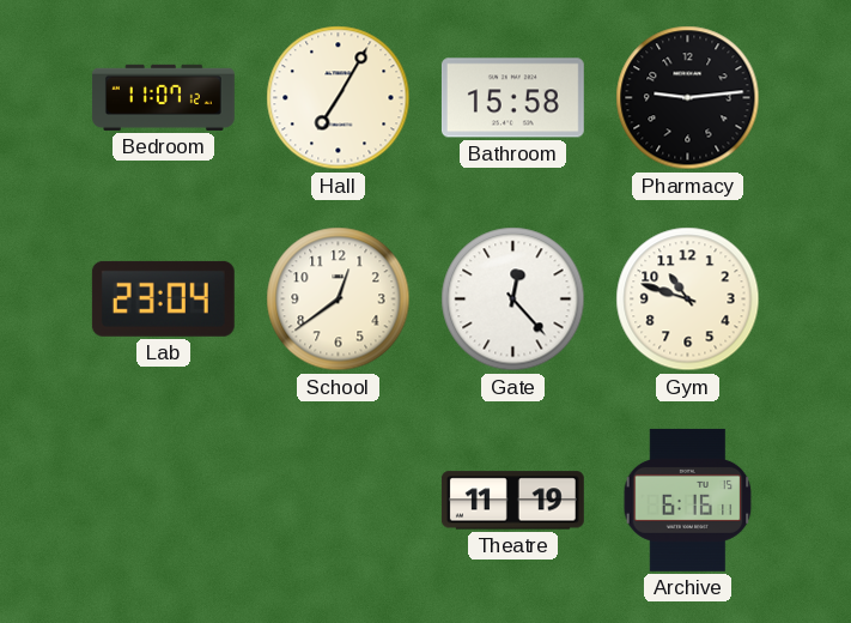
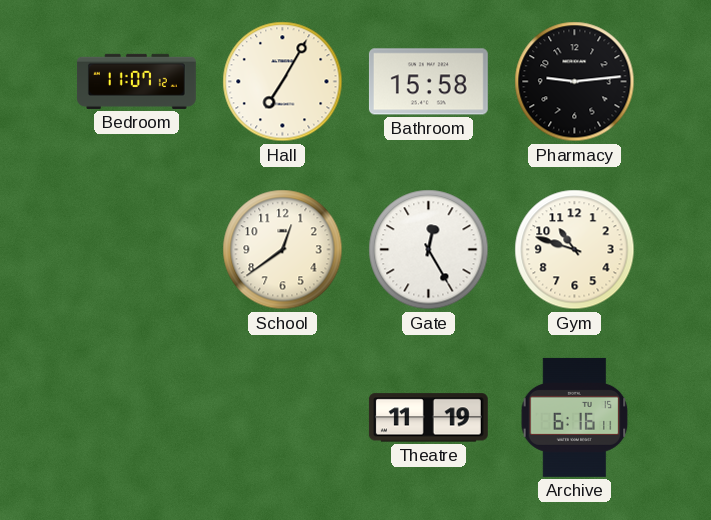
Lab: 23:04 -> none (163, 298)
Gate: 12:23 -> 12:25 (429, 250)
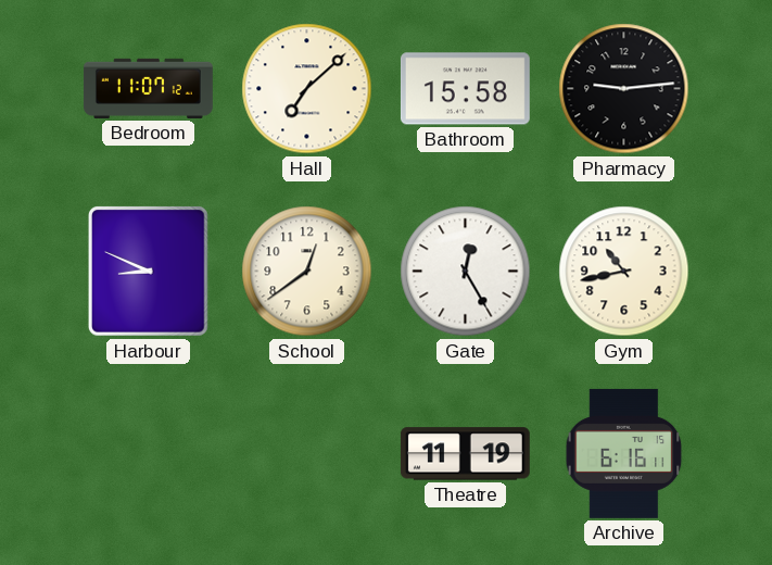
Hall: 7:05 -> 7:08 (307, 89)
Harbour: none -> 8:49 (149, 272)
Gym: 10:48 -> 10:43 (624, 272)
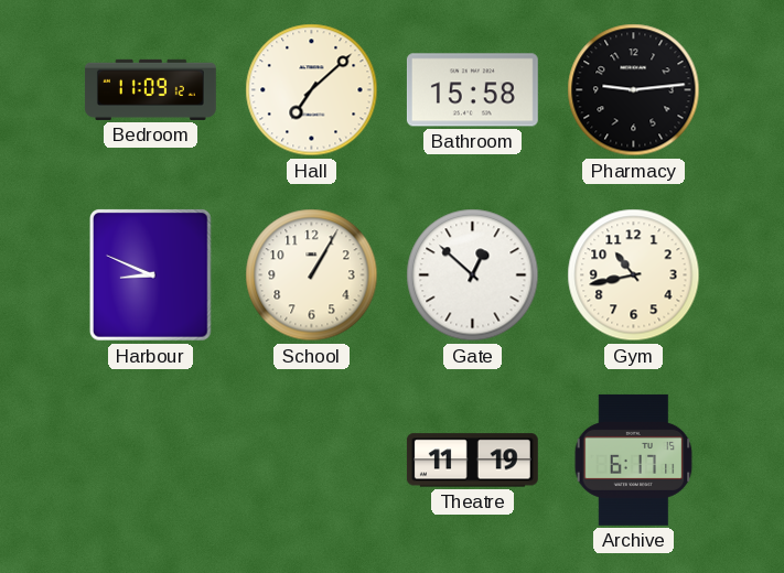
Bedroom: 11:07 -> 11:09 (150, 89)
School: 12:39 -> 1:05 (312, 275)
Gate: 12:25 -> 12:52 (473, 275)
Archive: 6:16 -> 6:17 (634, 460)
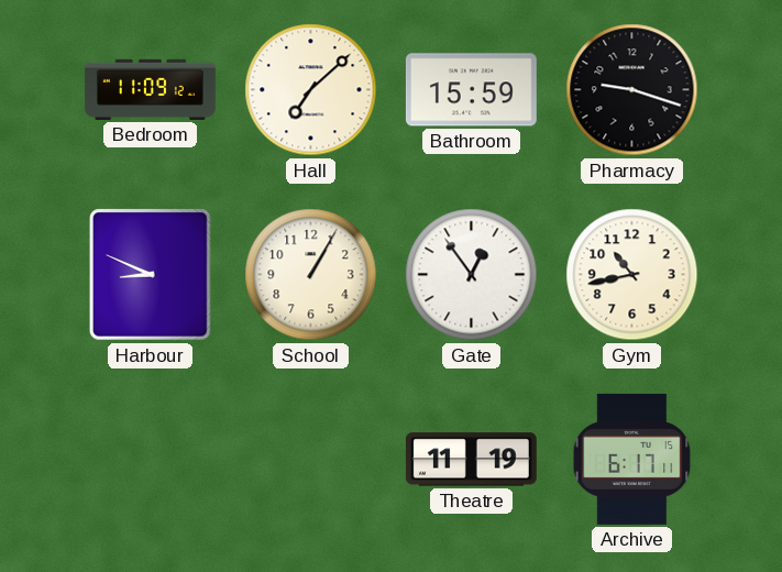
Bathroom: 15:58 -> 15:59 (471, 90)
Pharmacy: 9:14 -> 9:18 (632, 90)
Gate: 12:52 -> 12:54 (472, 275)
